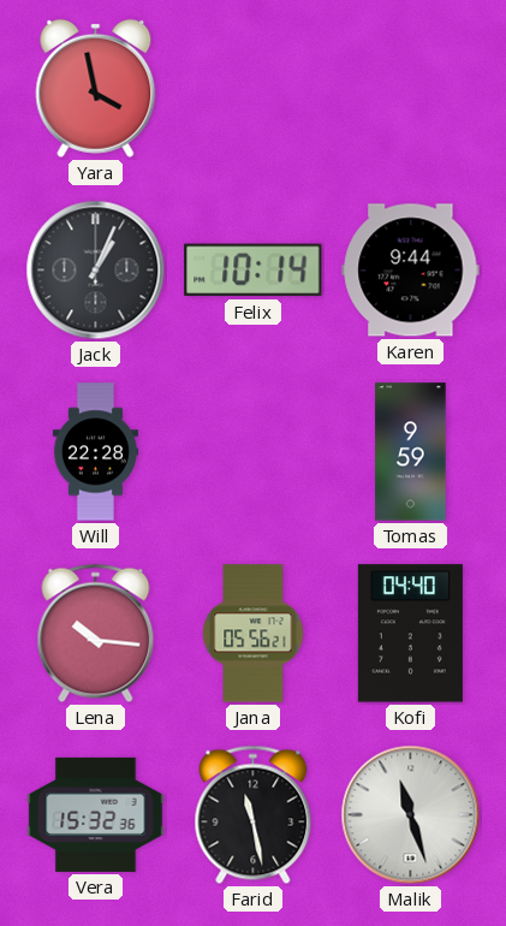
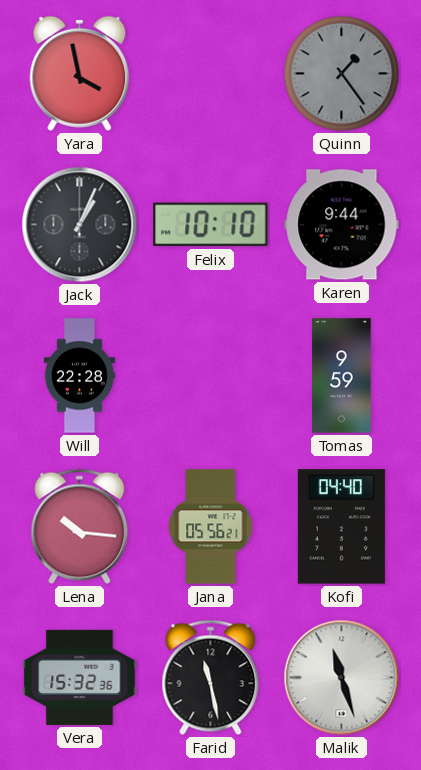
Quinn: none -> 1:24 (342, 74)
Felix: 10:14 -> 10:10 (211, 225)
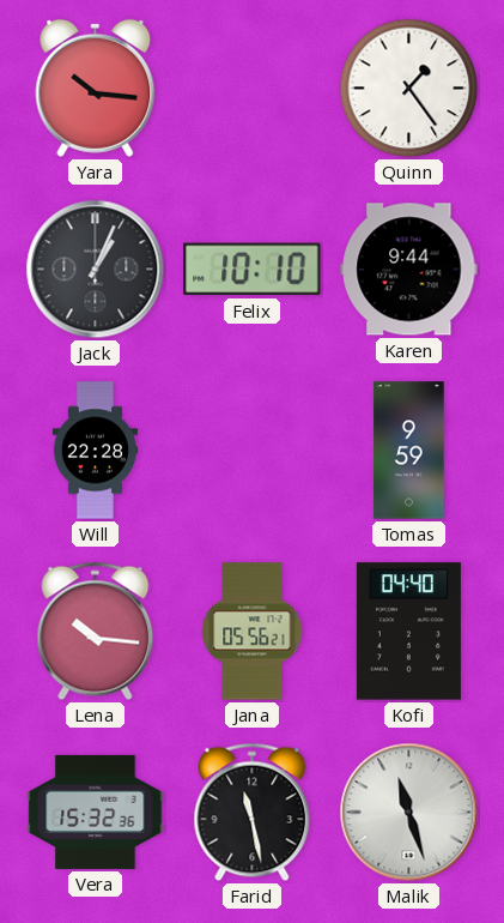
Yara: 3:58 -> 10:16 (96, 88)
Quinn dial: grey -> white (409, 89)
